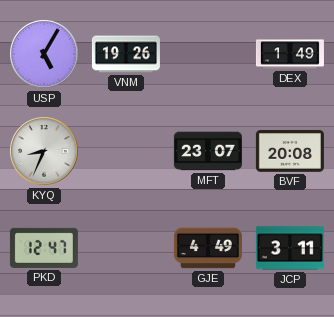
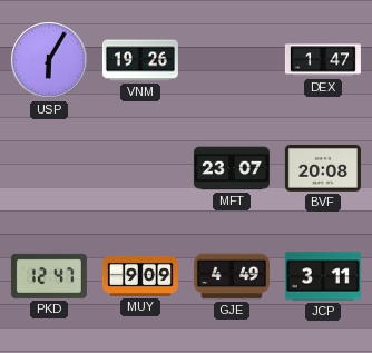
USP: 5:05 -> 6:05 (49, 60)
DEX: 1:49 -> 1:47 (323, 60)
KYQ: 8:34 -> none (44, 151)
MUY: none -> 9:09 (140, 276)
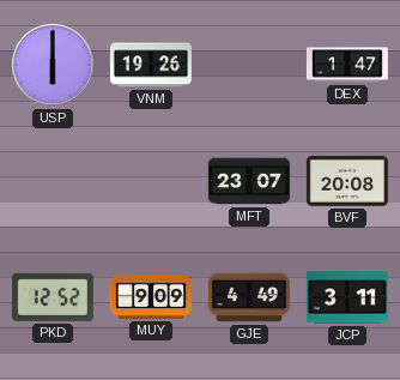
USP: 6:05 -> 6:00 (53, 65)
PKD: 12:47 -> 12:52 (53, 297)
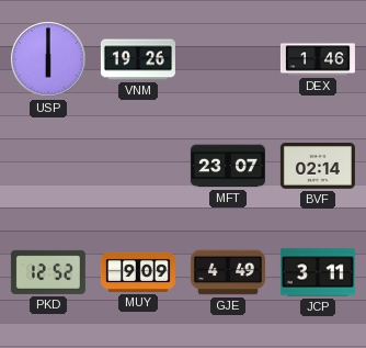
DEX: 1:47 -> 1:46 (318, 59)
BVF: 20:08 -> 02:14 (318, 166)
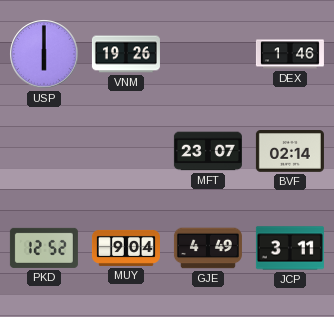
MUY: 9:09 -> 9:04 (126, 248)
